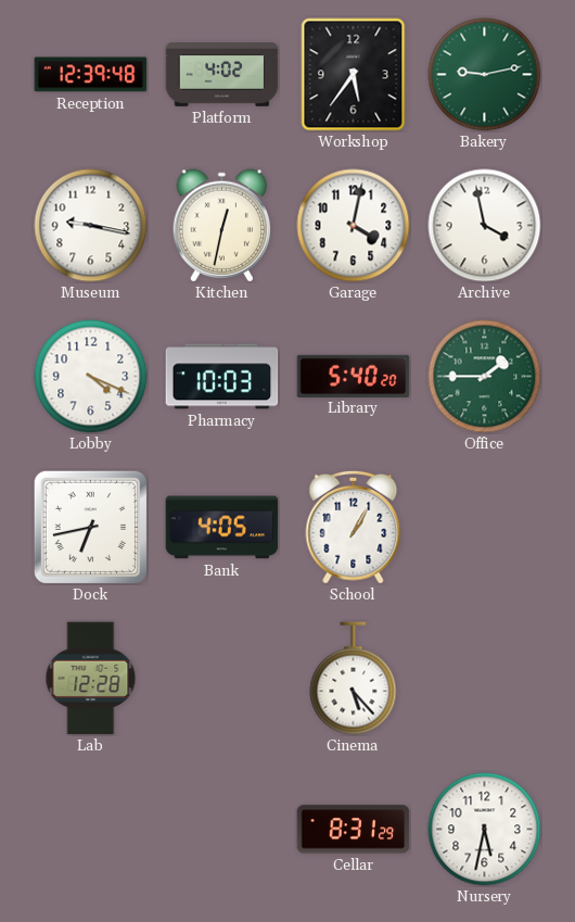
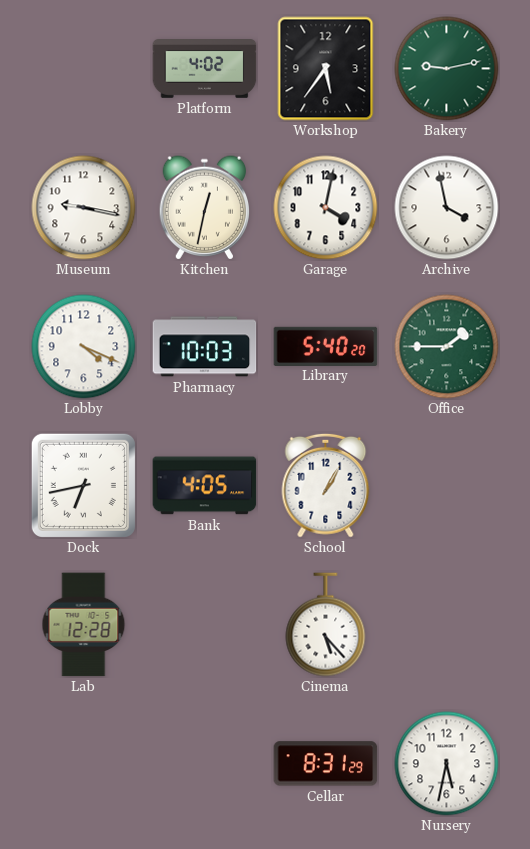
Reception: 12:39 -> none (91, 75)
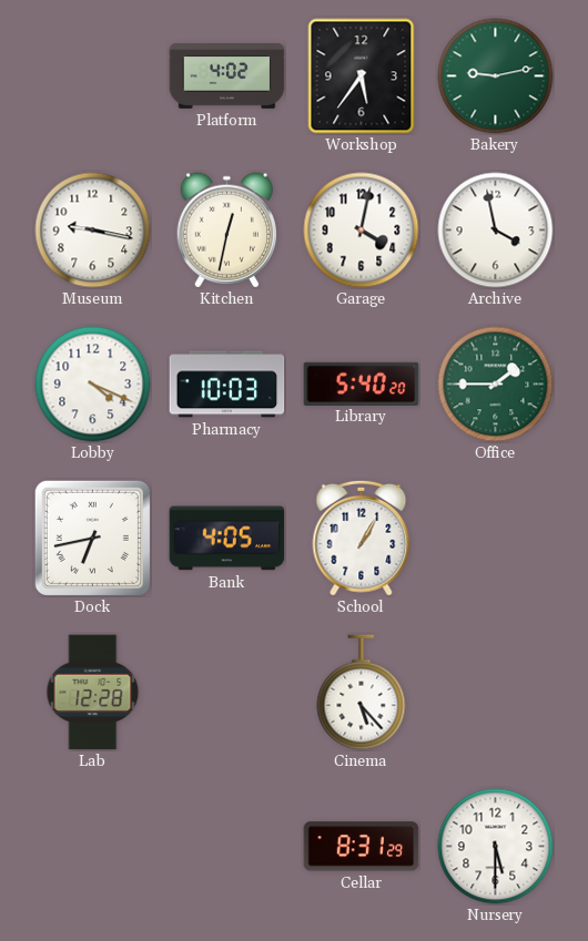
Nursery: 5:32 -> 5:30 (496, 847)
